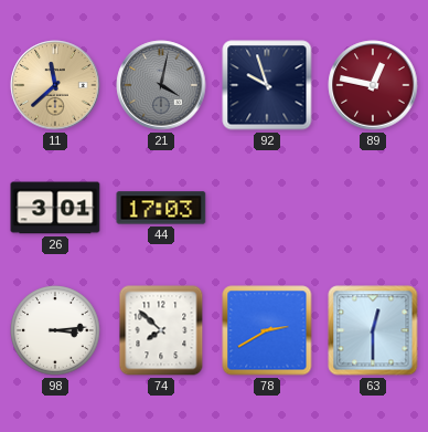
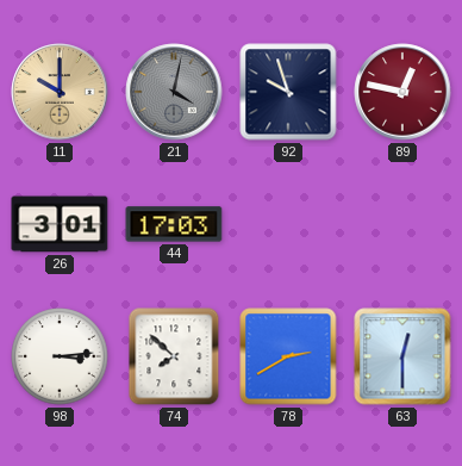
11: 11:38 -> 10:00 (60, 92)
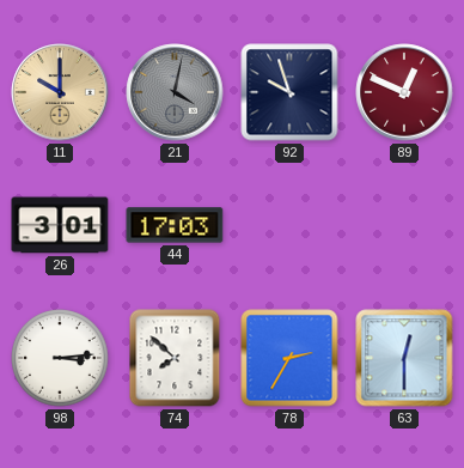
89: 12:47 -> 12:49 (404, 92)
78: 2:40 -> 2:35 (289, 358)
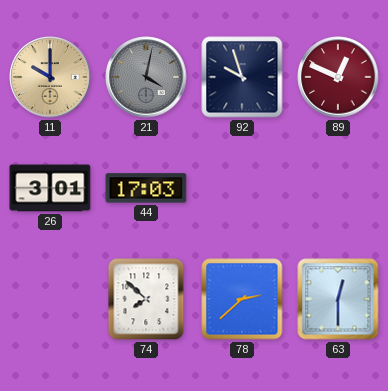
98: 3:14 -> none (60, 358)
78: 2:35 -> 2:38 (242, 299)
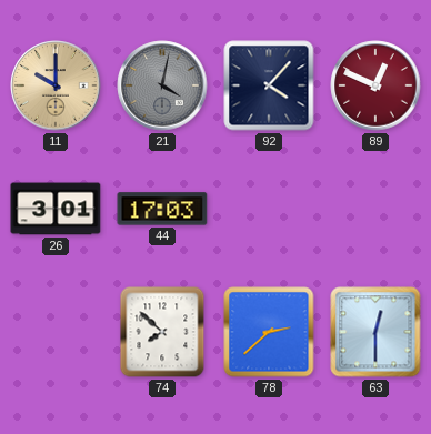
92: 9:57 -> 4:07 (269, 85)
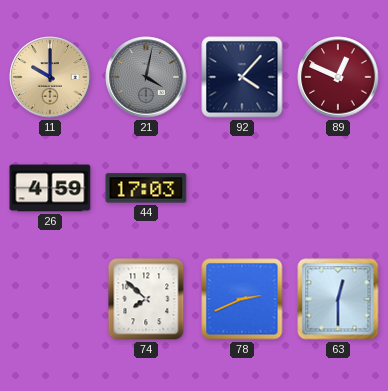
26: 3:01 -> 4:59 (50, 188)
78: 2:38 -> 2:41 (242, 299)
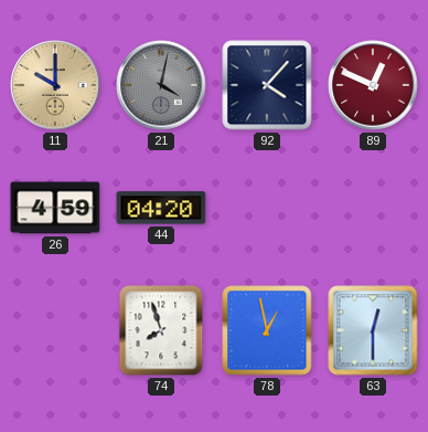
44: 17:03 -> 04:20 (161, 208)
74: 7:52 -> 7:57 (161, 330)
78: 2:41 -> 12:58 (267, 330)
